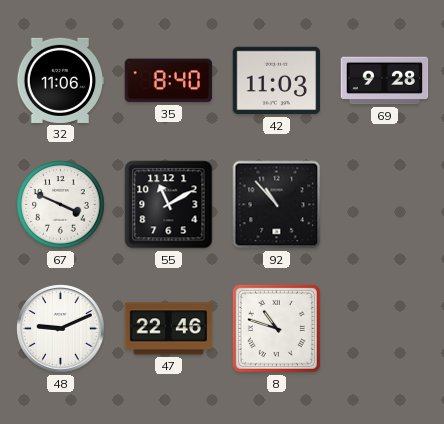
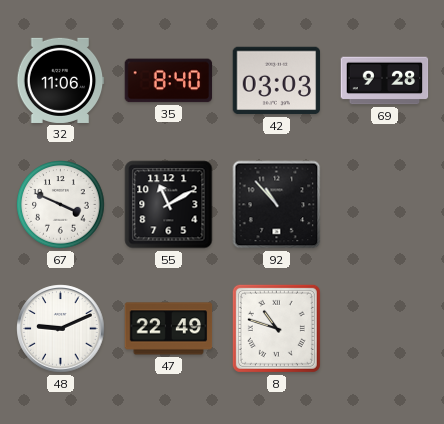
42: 11:03 -> 03:03 (277, 81)
47: 22:46 -> 22:49 (169, 329)
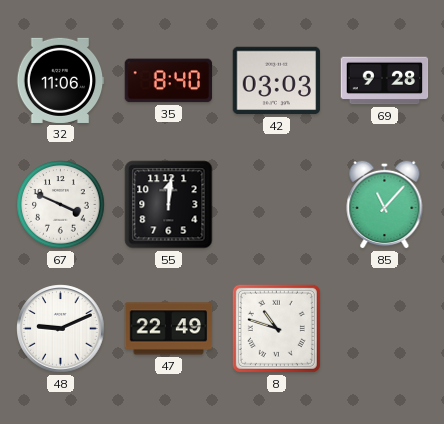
55: 11:10 -> 12:01 (169, 205)
92: 10:53 -> none (277, 205)
85: none -> 11:07 (385, 204)
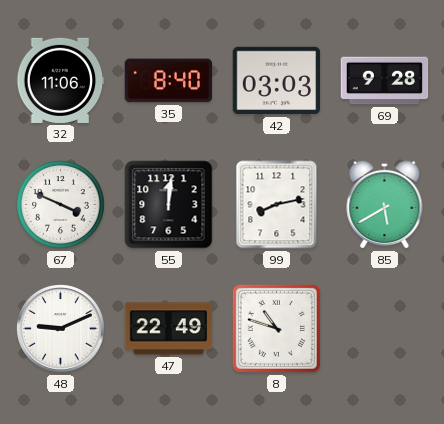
99: none -> 8:13 (277, 205)
85: 11:07 -> 5:40 (385, 204)
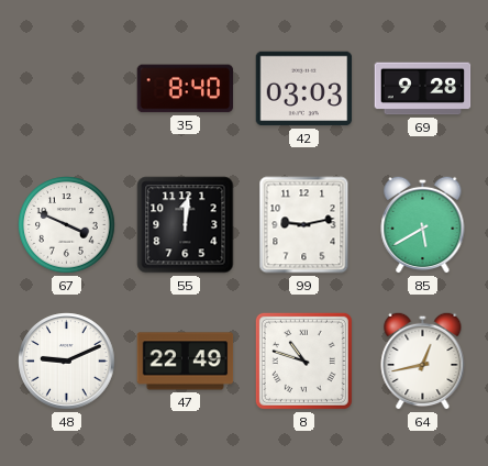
32: 11:06 -> none (60, 80)
99: 8:13 -> 9:13 (304, 225)
64: none -> 12:43 (423, 360)
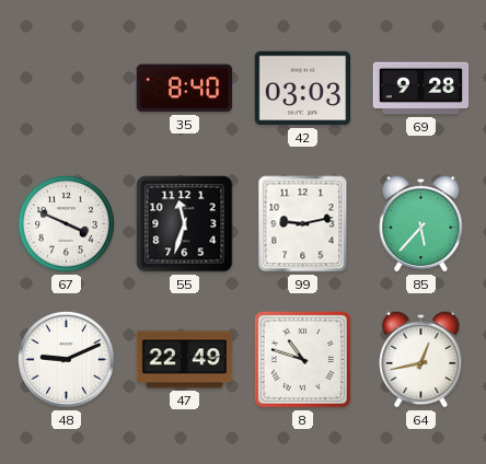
55: 12:01 -> 11:33 (185, 224)
85: 5:40 -> 5:37 (421, 223)
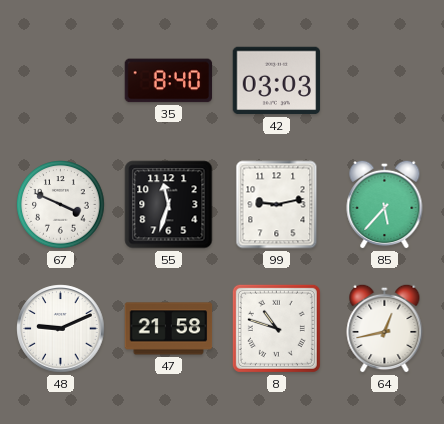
69: 9:28 -> none (421, 89)
47: 22:49 -> 21:58 (169, 329)
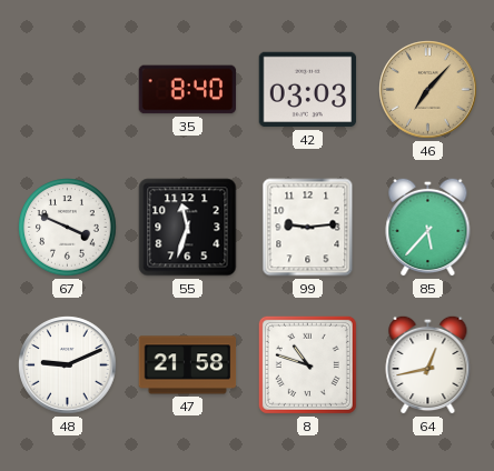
46: none -> 7:07 (428, 90)
99: 9:13 -> 9:14 (308, 228)
